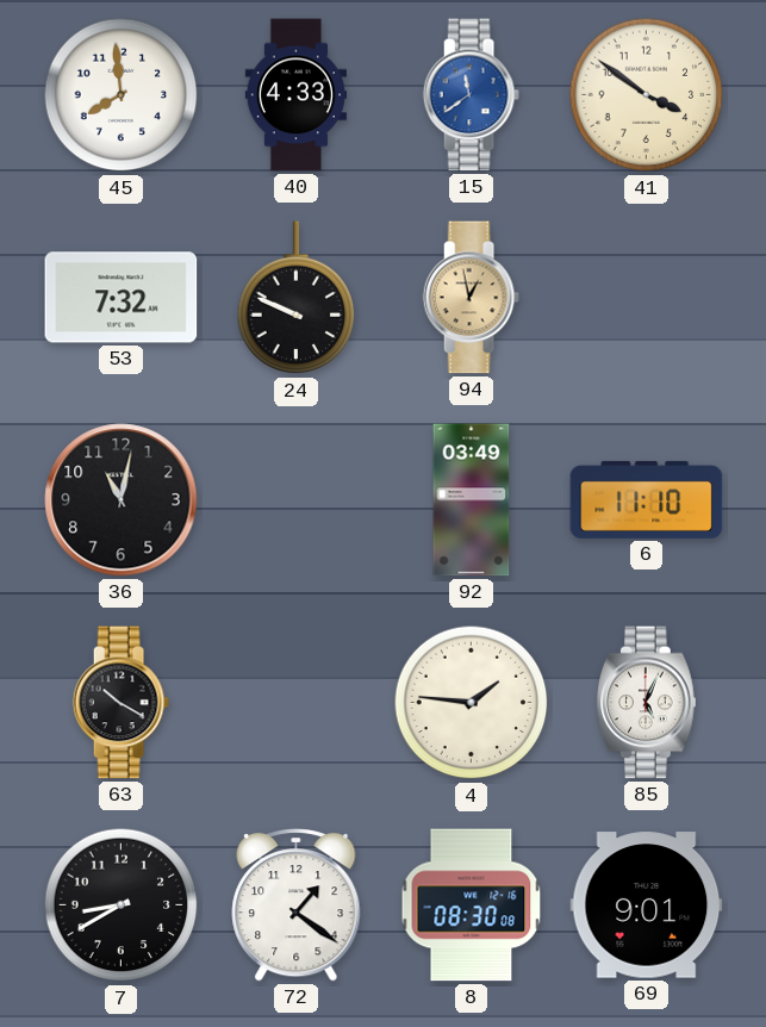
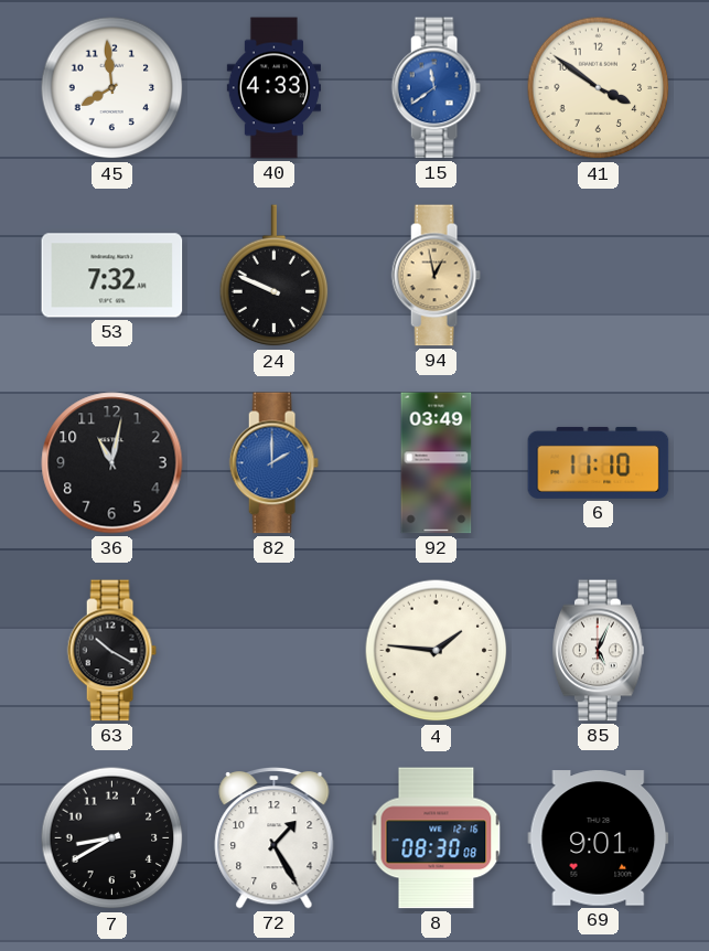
82: none -> 2:00 (273, 463)
72: 1:21 -> 1:25 (275, 838)
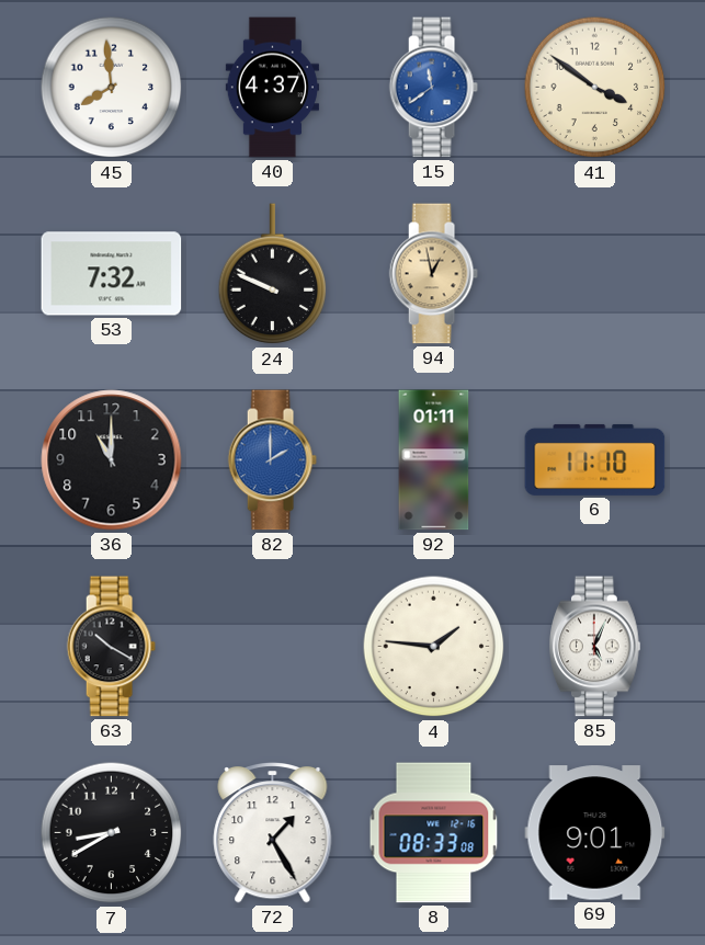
40: 4:33 -> 4:37 (272, 88)
36: 11:02 -> 11:00 (112, 460)
92: 03:49 -> 01:11 (434, 460)
8: 08:30 -> 08:33 (434, 833)
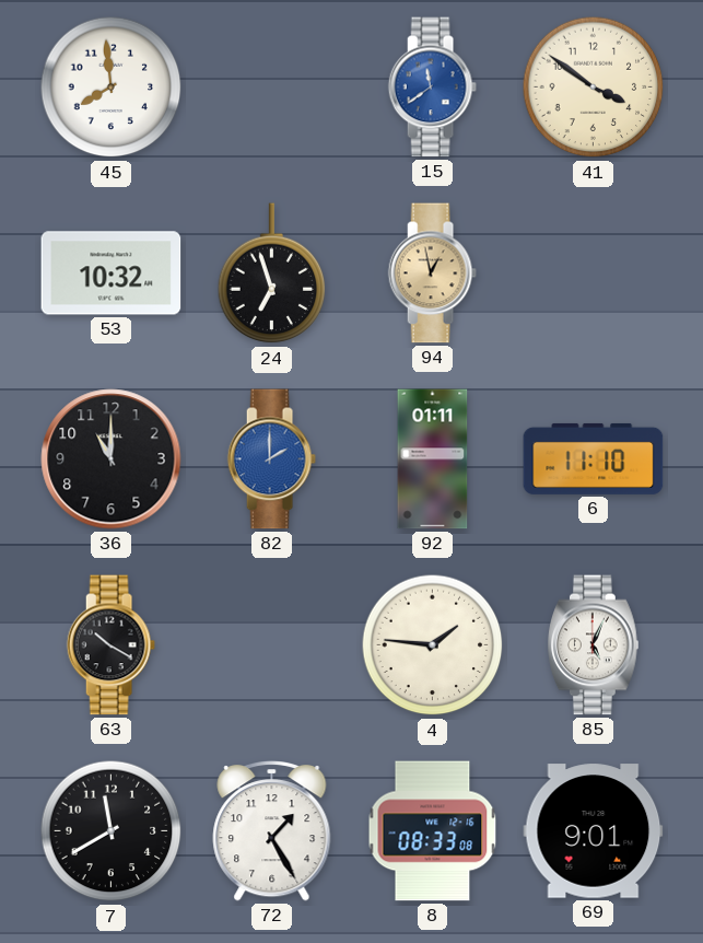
40: 4:37 -> none (272, 88)
53: 7:32 -> 10:32 (112, 273)
24: 9:49 -> 6:57 (272, 273)
7: 8:40 -> 11:40 (112, 831)
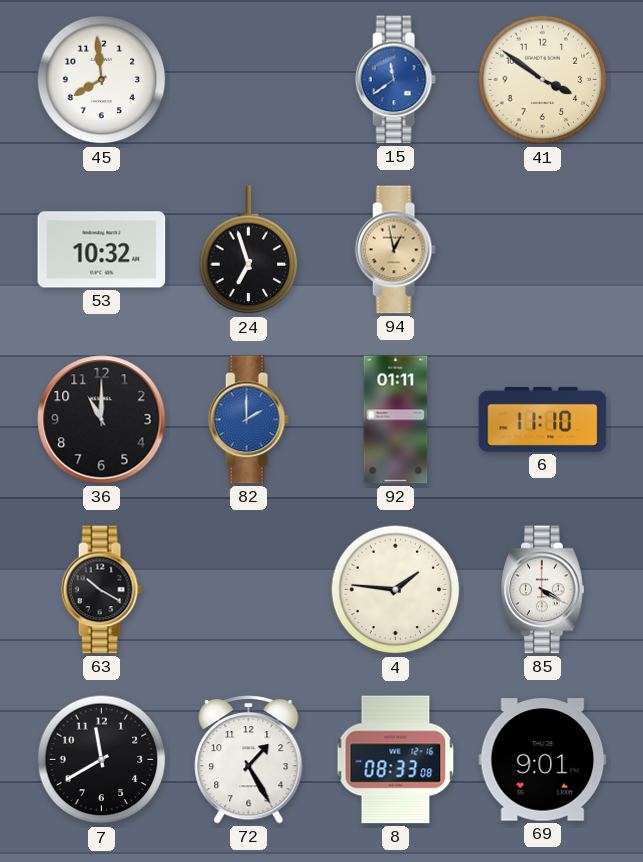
85: 5:04 -> 4:20 (543, 590)
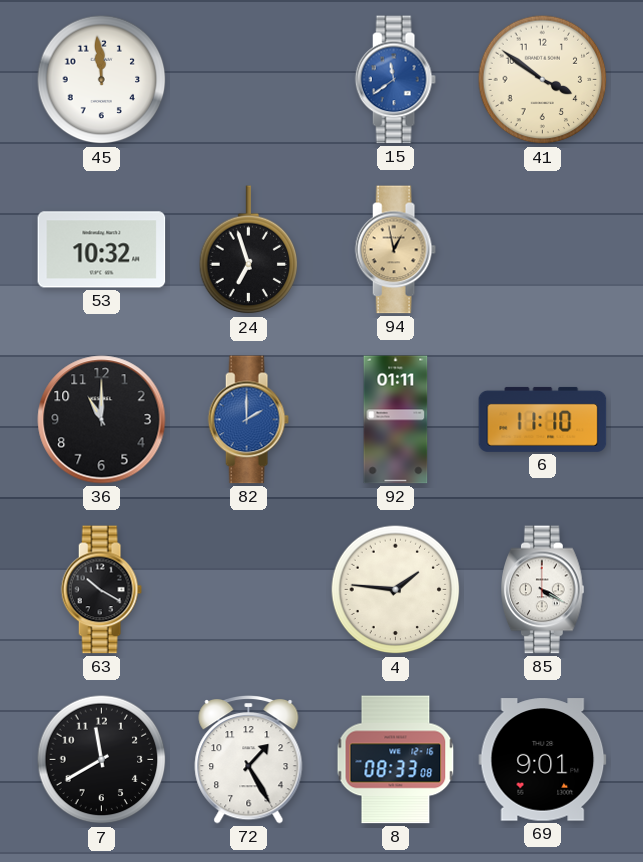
45: 7:59 -> 11:59 (102, 80)
